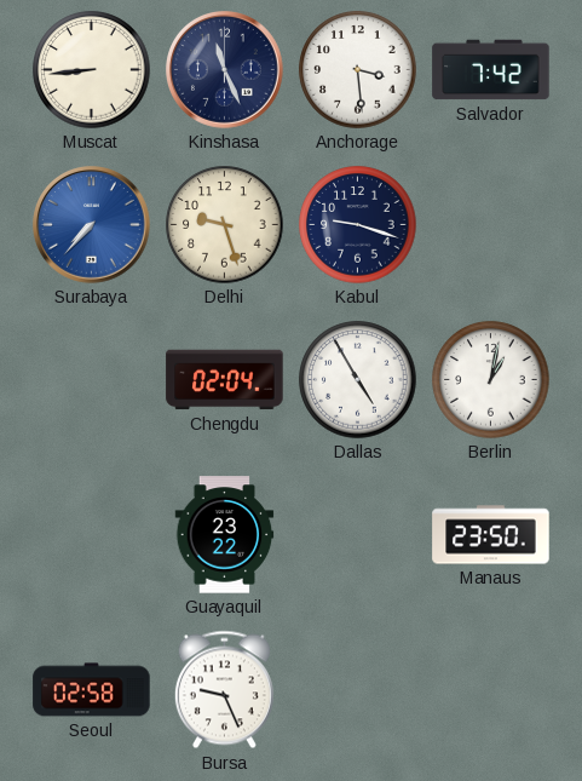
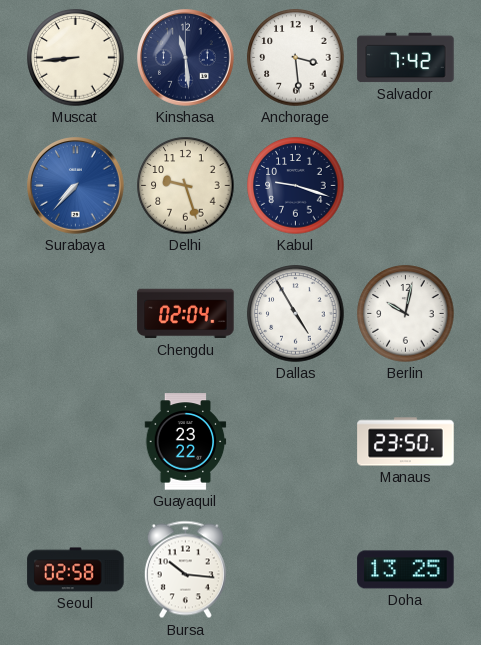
Kinshasa: 11:26 -> 11:29 (186, 58)
Berlin: 1:02 -> 10:02 (406, 314)
Bursa: 9:26 -> 10:16 (185, 570)
Doha: none -> 13:25 (406, 570)
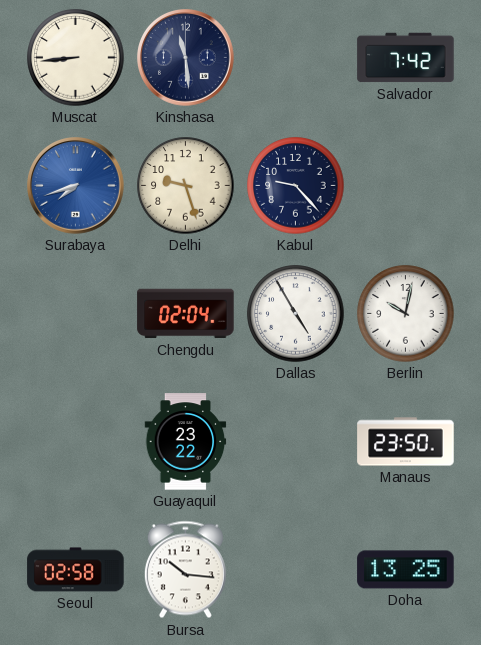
Anchorage: 3:29 -> none (296, 58)
Surabaya: 7:37 -> 7:42 (76, 186)
Kabul: 9:18 -> 9:23 (296, 186)
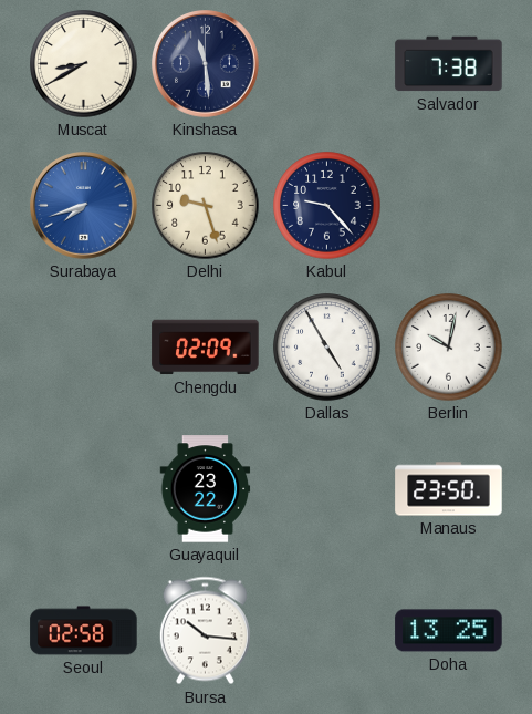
Muscat: 8:44 -> 8:40 (84, 64)
Salvador: 7:42 -> 7:38 (449, 64)
Chengdu: 02:04 -> 02:09 (206, 348)
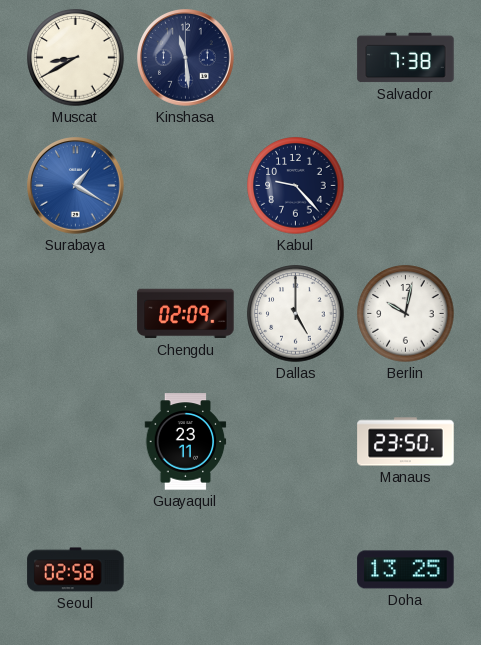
Surabaya: 7:42 -> 1:20 (76, 186)
Delhi: 9:27 -> none (206, 206)
Dallas: 4:55 -> 5:00 (296, 314)
Guayaquil: 23:22 -> 23:11 (186, 442)
Bursa: 10:16 -> none (205, 631)
